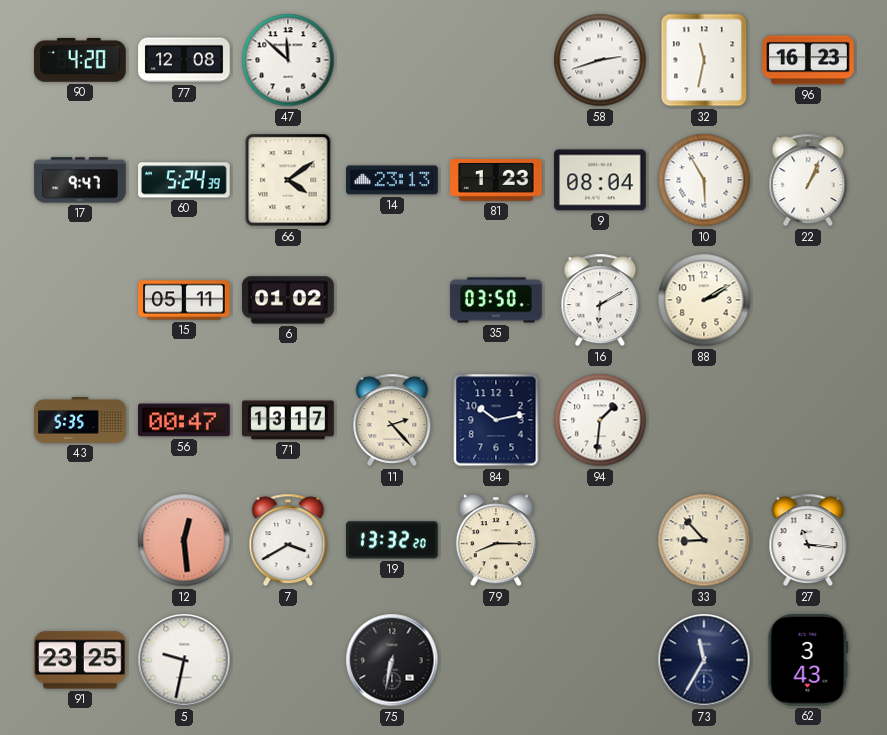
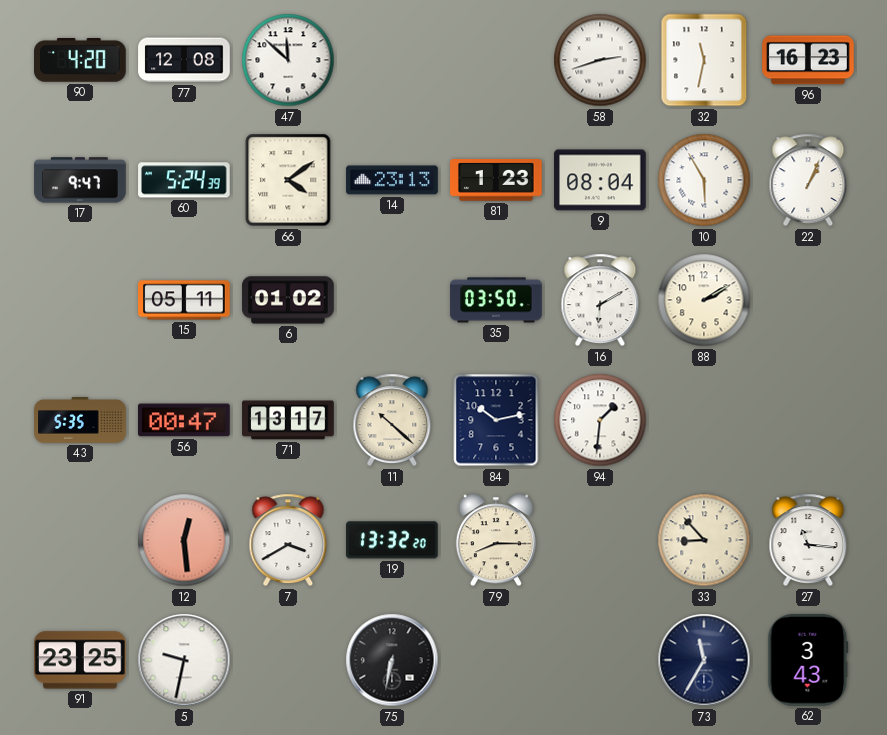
11: 2:23 -> 10:22 (392, 420)
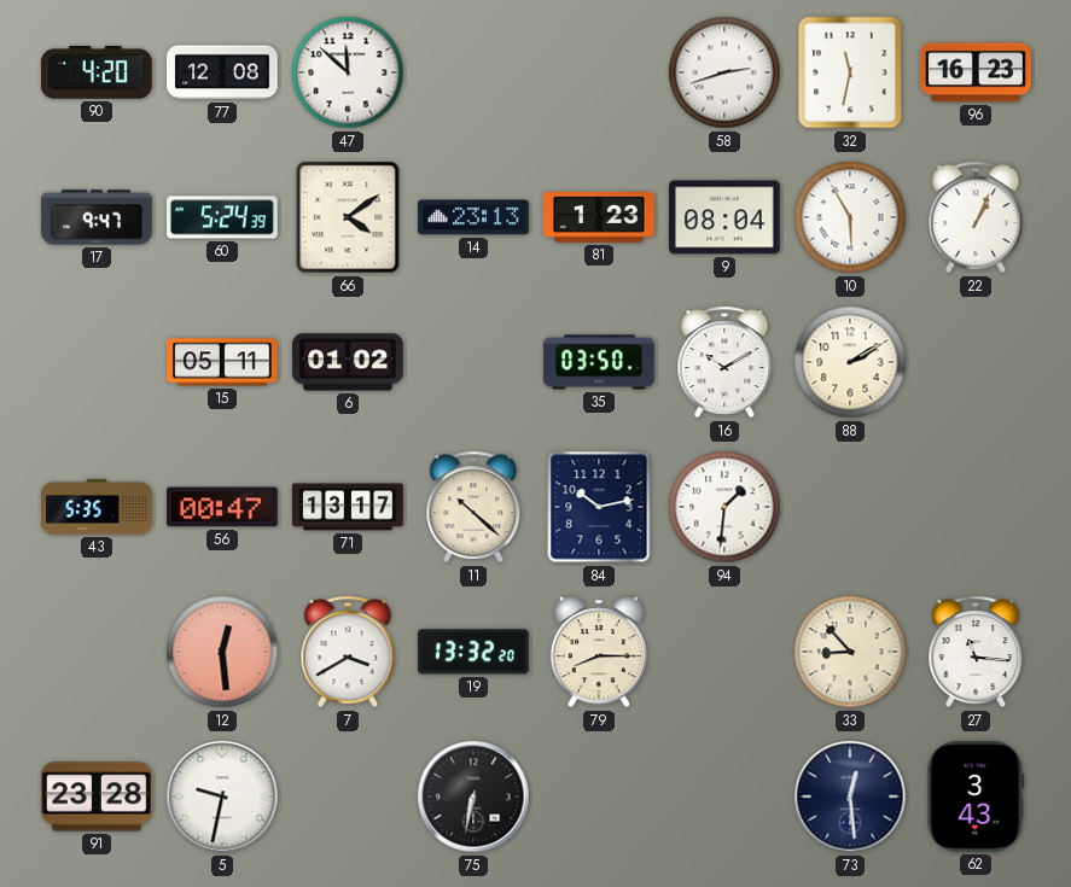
16: 6:10 -> 10:10 (724, 362)
91: 23:25 -> 23:28 (98, 796)
73: 11:35 -> 12:29 (850, 796)
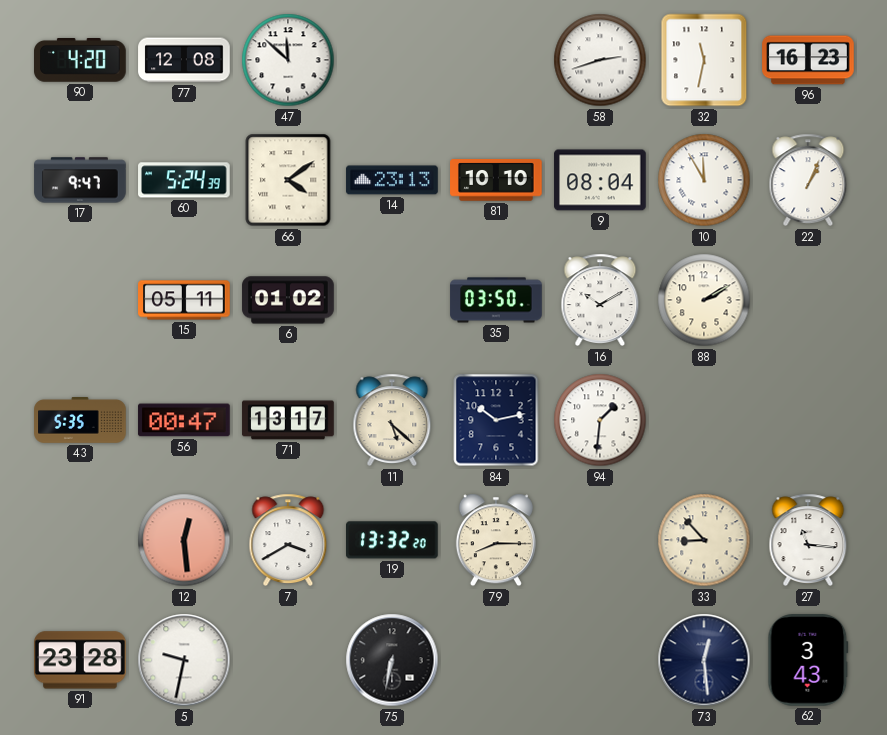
81: 1:23 -> 10:10 (496, 180)
10: 5:55 -> 11:55 (704, 180)
11: 10:22 -> 5:22 (392, 420)
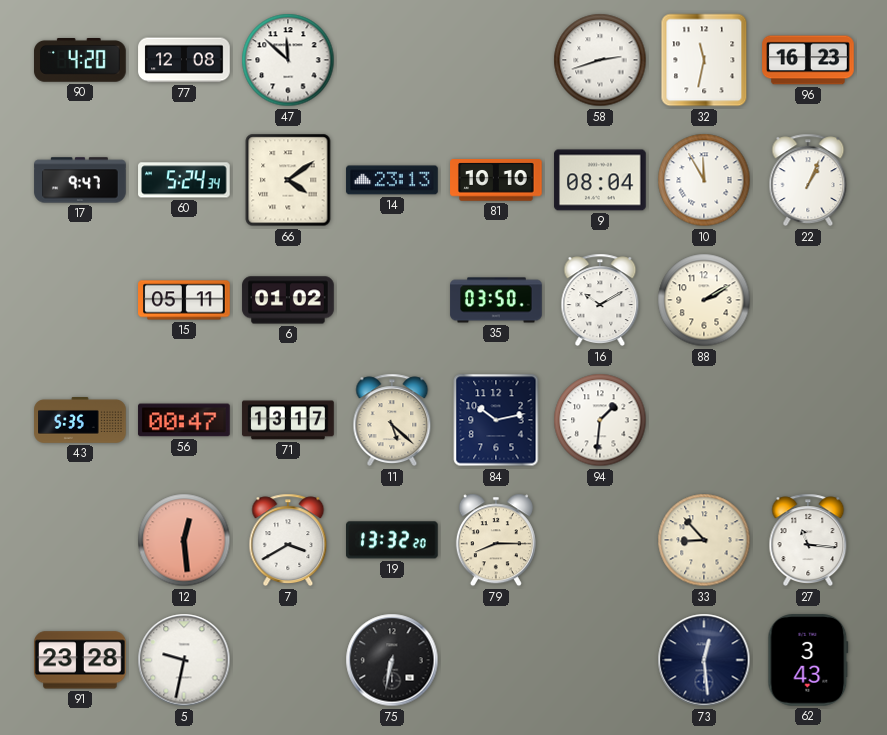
60: 5:24:39 -> 5:24:34 (184, 180)
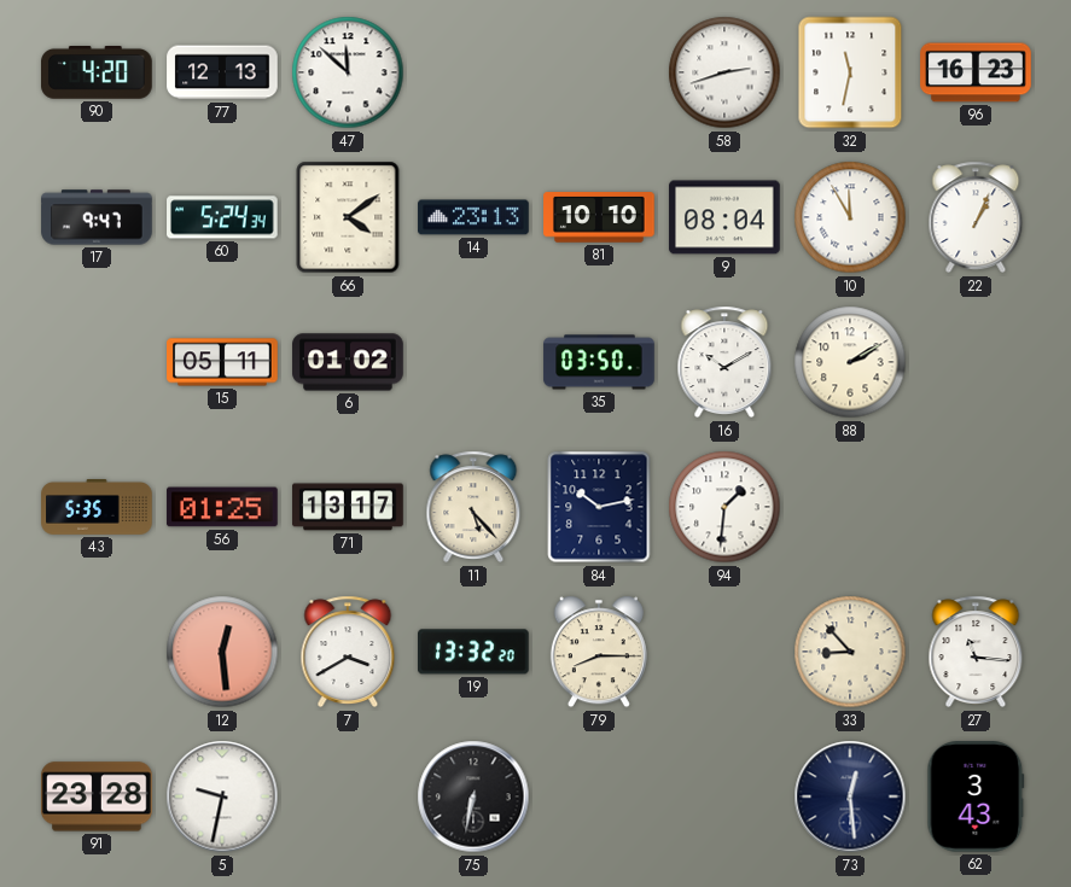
77: 12:08 -> 12:13 (222, 72)
56: 00:47 -> 01:25 (222, 507)
11: 5:22 -> 5:23 (473, 507)
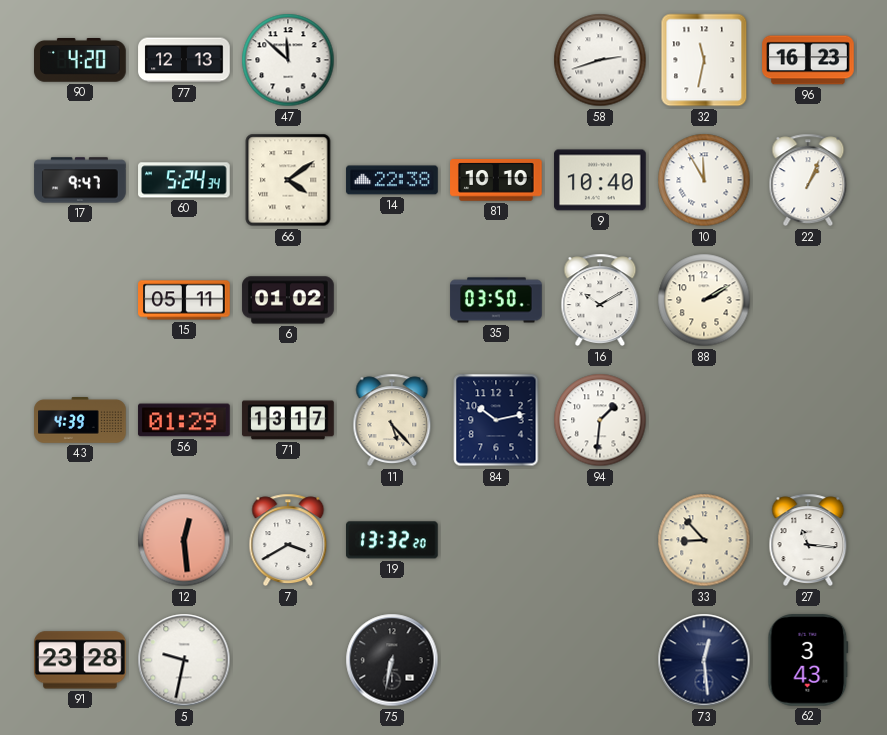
14: 23:13 -> 22:38 (392, 180)
9: 08:04 -> 10:40 (600, 180)
43: 5:35 -> 4:39 (80, 421)
56: 01:25 -> 01:29 (184, 420)
79: 8:15 -> none (599, 652)
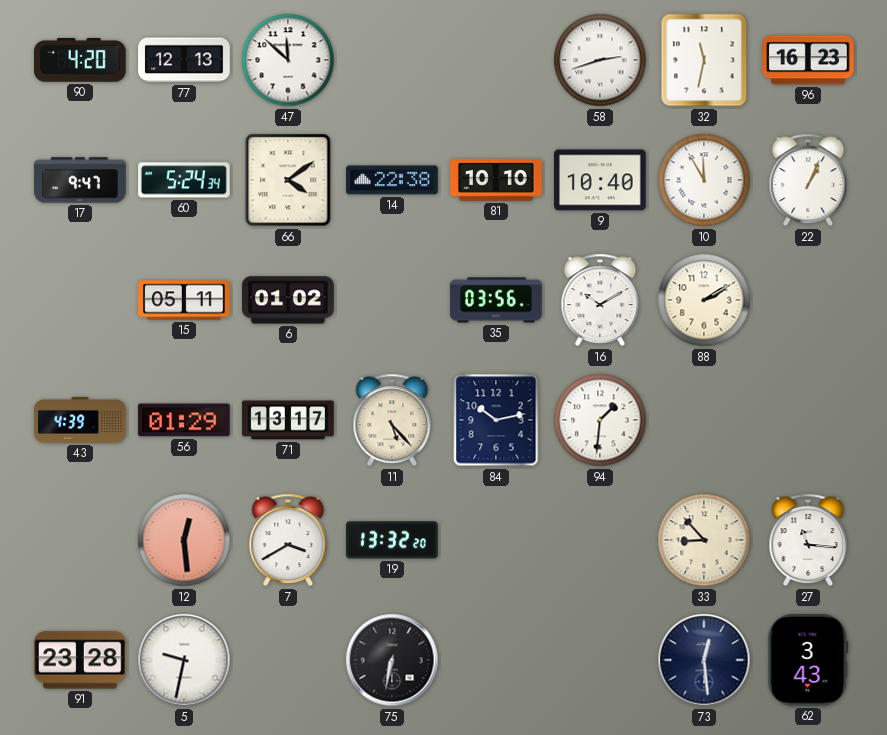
35: 03:50 -> 03:56 (496, 300)
